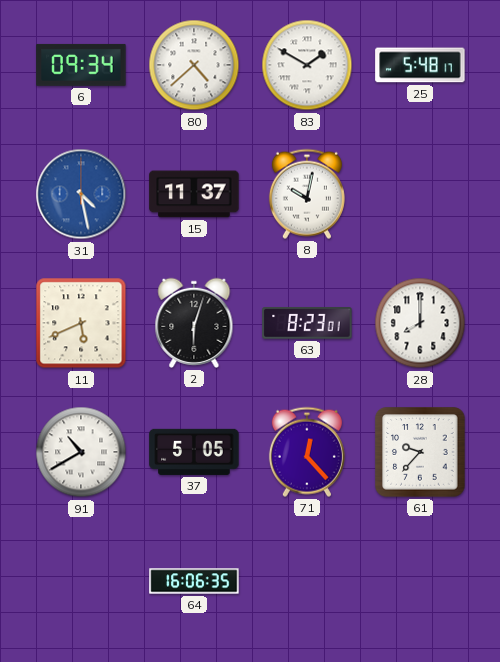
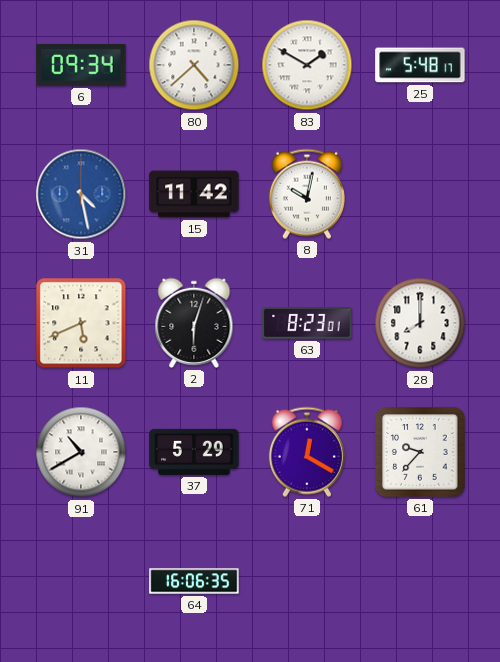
15: 11:37 -> 11:42 (194, 194)
37: 5:05 -> 5:29 (194, 452)
71: 12:23 -> 12:20 (307, 452)
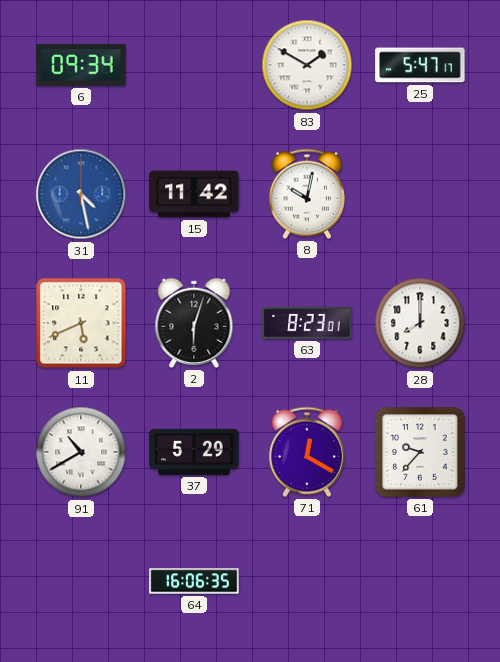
80: 4:38 -> none (194, 65)
25: 5:48 -> 5:47 (420, 65)
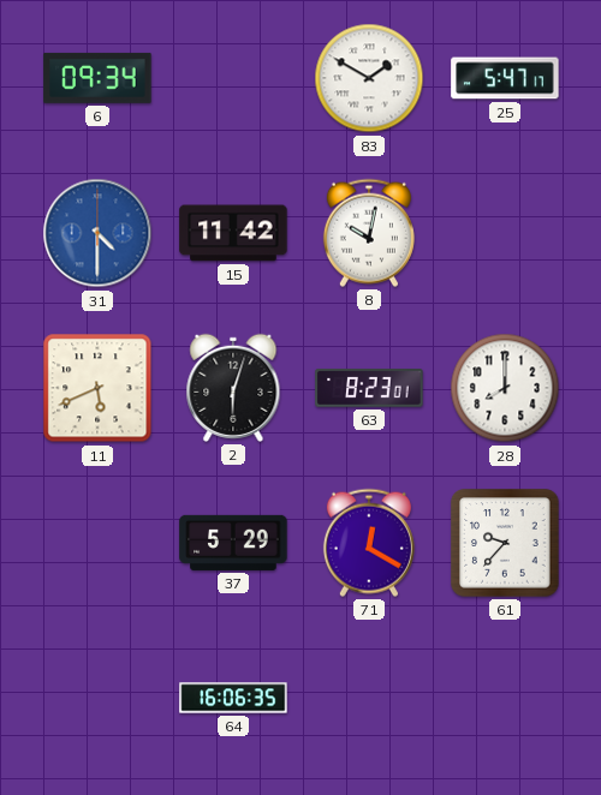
31: 4:28 -> 4:30 (97, 233)
91: 10:40 -> none (81, 452)
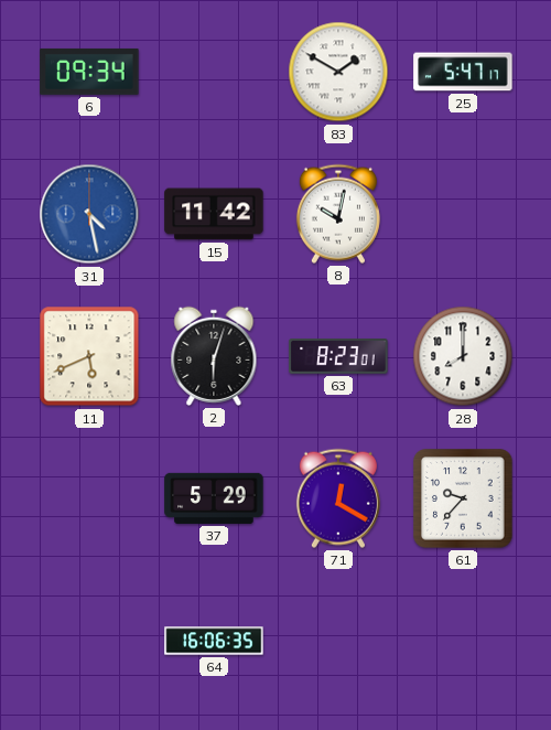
31: 4:30 -> 4:28 (89, 214)
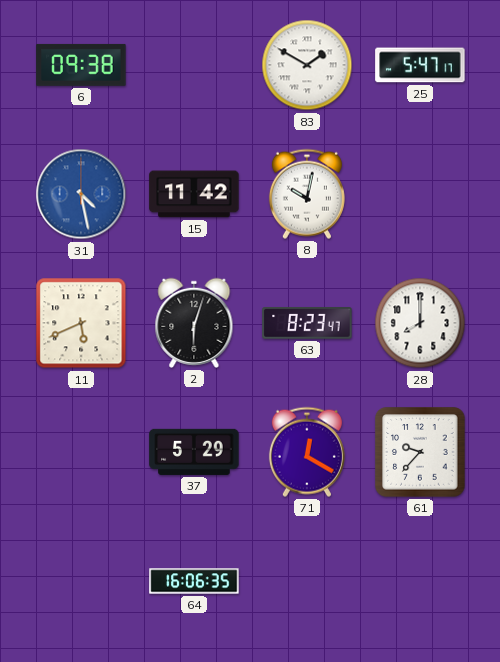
6: 09:34 -> 09:38 (81, 65)
63: 8:23:01 -> 8:23:47 (307, 323)
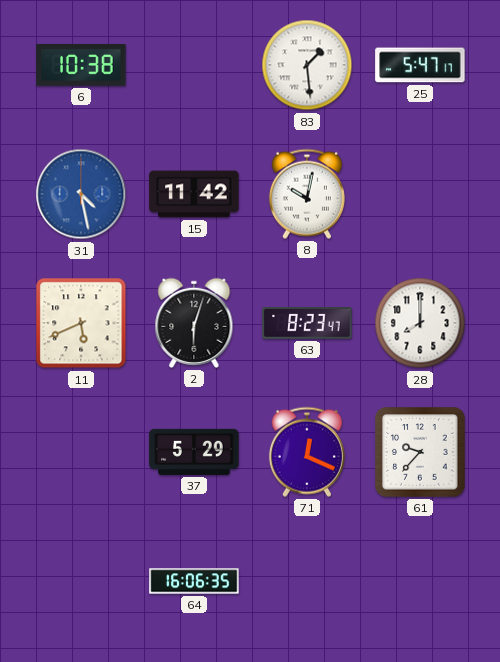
6: 09:38 -> 10:38 (81, 65)
83: 1:50 -> 1:29 (307, 65)
71: 12:20 -> 12:19 (307, 452)
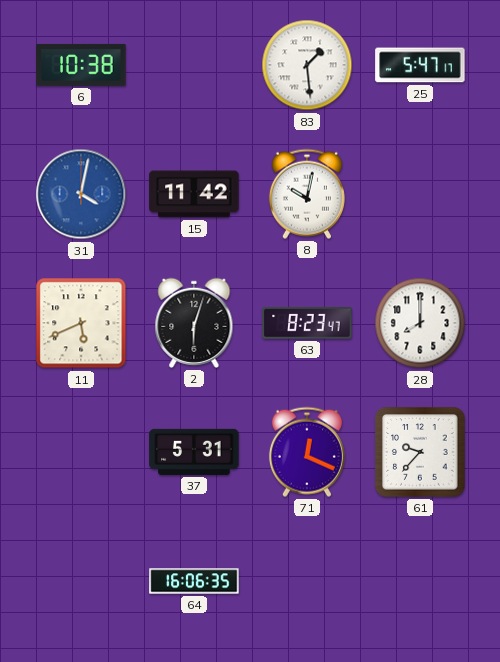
31: 4:28 -> 4:02 (81, 194)
37: 5:29 -> 5:31 (194, 452)
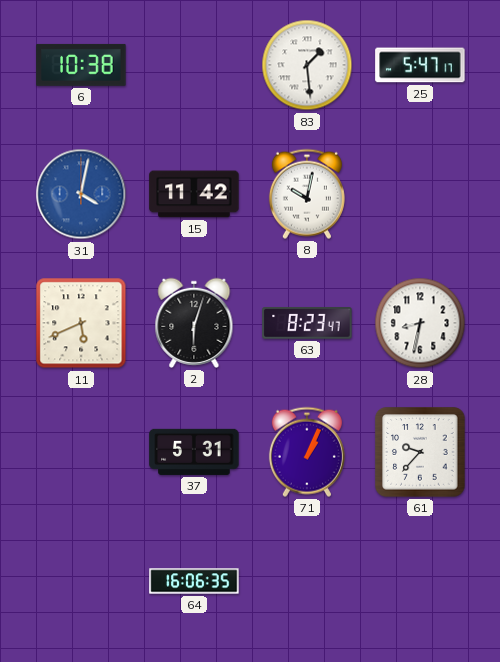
28: 8:00 -> 8:32 (420, 323)
71: 12:19 -> 1:04 (307, 452)
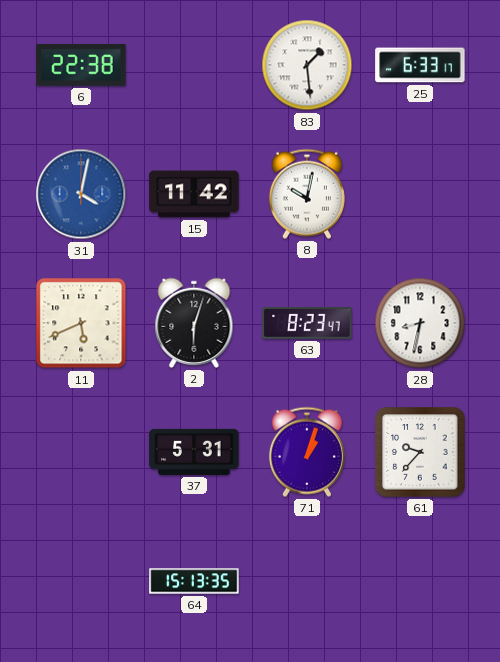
6: 10:38 -> 22:38 (81, 65)
25: 5:47 -> 6:33 (420, 65)
71: 1:04 -> 1:03 (307, 452)
64: 16:06 -> 15:13 (194, 581)
